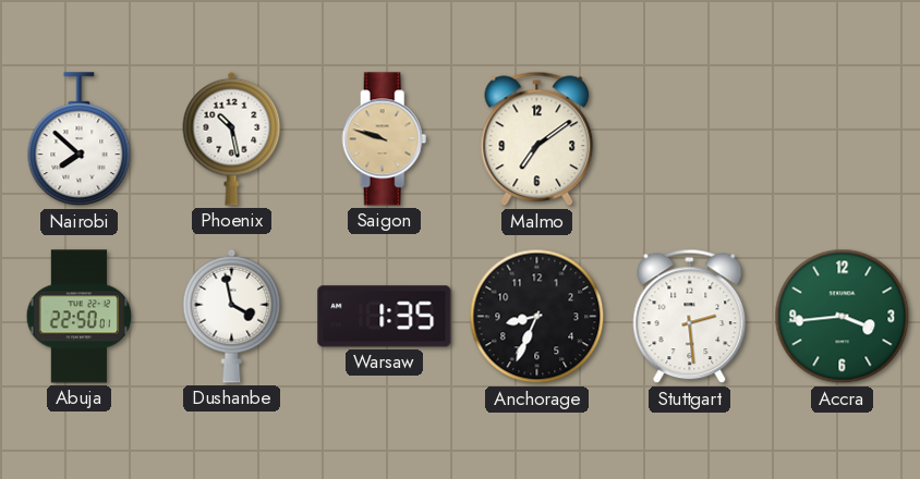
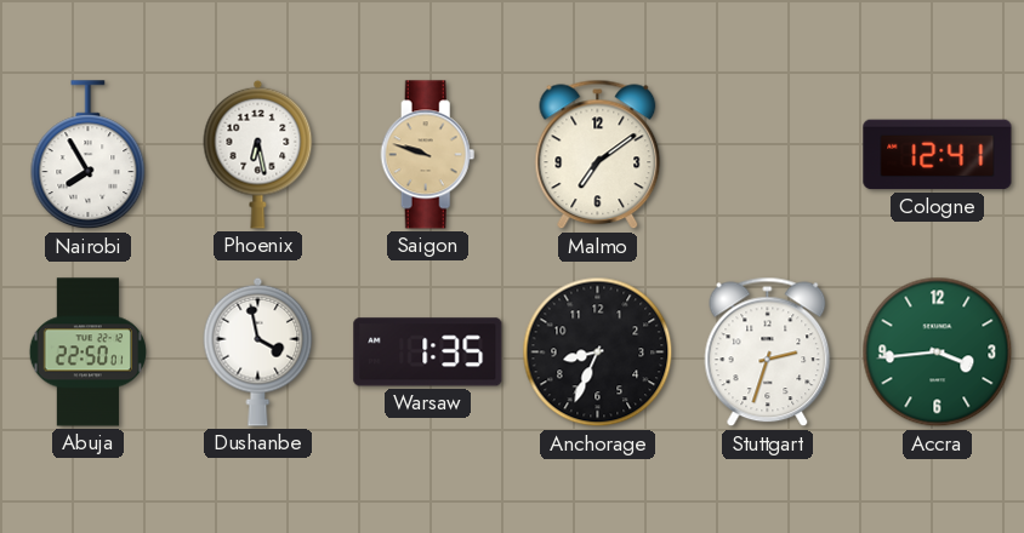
Nairobi: 7:52 -> 7:55 (89, 155)
Phoenix: 10:28 -> 6:28 (258, 154)
Cologne: none -> 12:41 (938, 155)
Stuttgart: 2:29 -> 2:33 (768, 353)
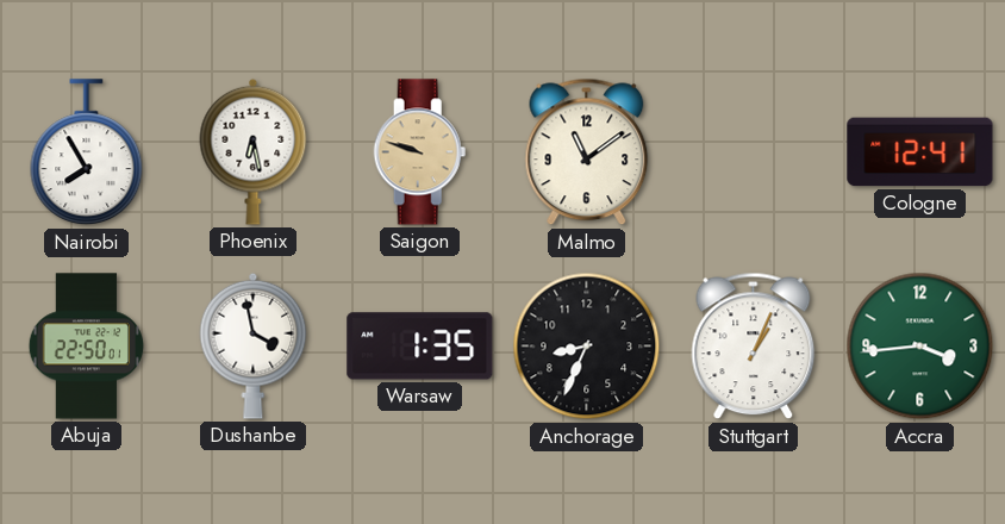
Malmo: 7:09 -> 11:09 (587, 152)
Stuttgart: 2:33 -> 1:04 (754, 347)
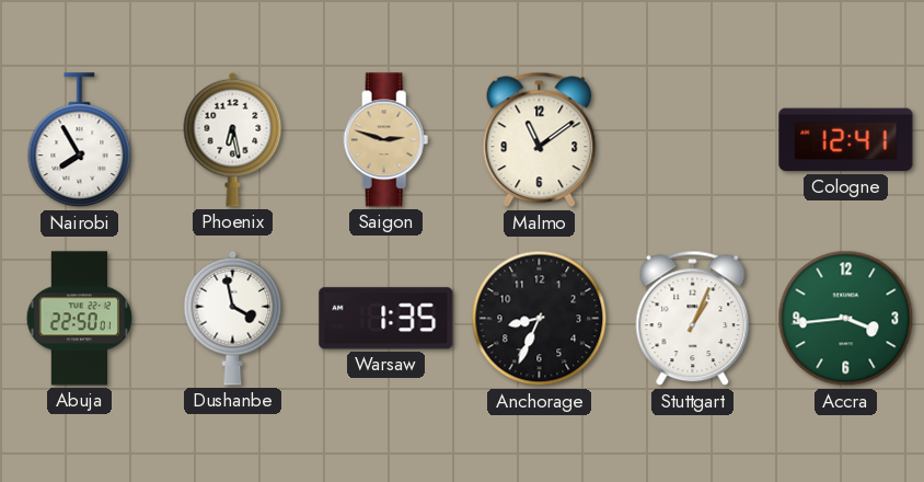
Saigon: 9:48 -> 2:48 (386, 140)
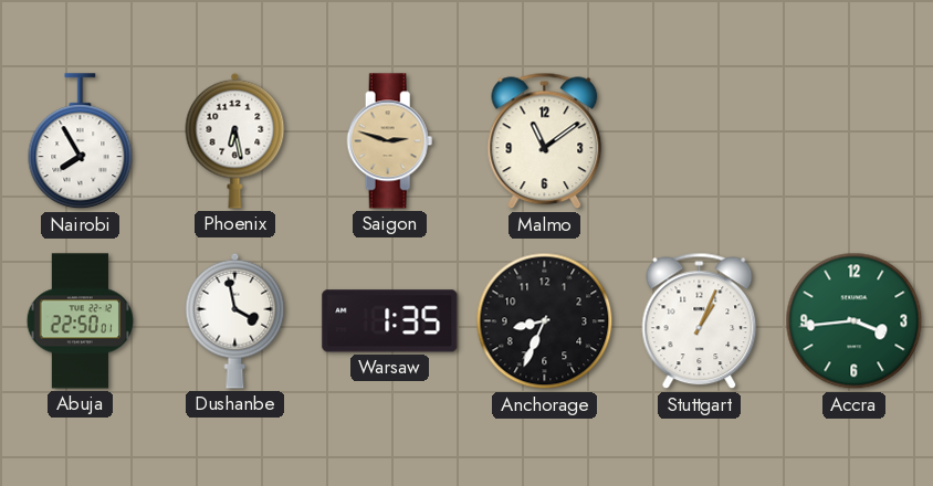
Cologne: 12:41 -> none (846, 140)
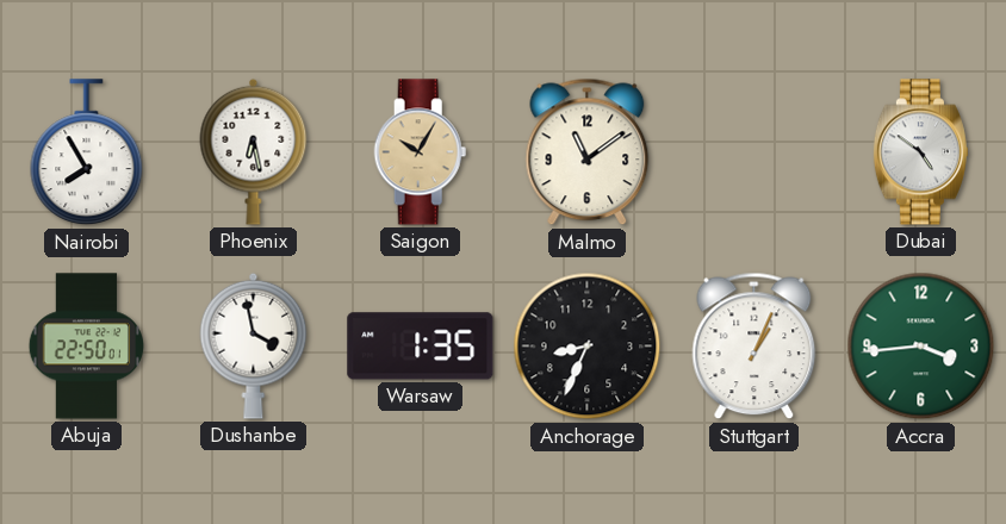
Saigon: 2:48 -> 10:05 (421, 152)
Dubai: none -> 4:51 (920, 152)
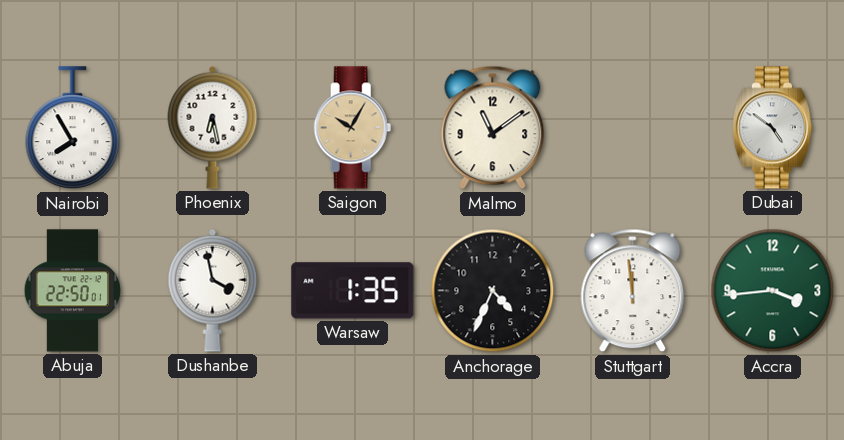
Anchorage: 8:34 -> 4:34 (493, 291)
Stuttgart: 1:04 -> 11:59 (633, 291)
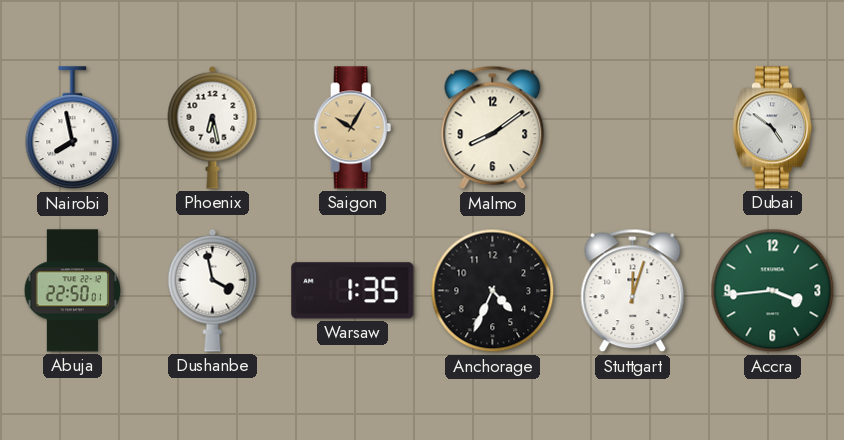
Nairobi: 7:55 -> 7:58 (73, 128)
Malmo: 11:09 -> 8:09 (493, 128)
Stuttgart: 11:59 -> 12:03 (633, 291)
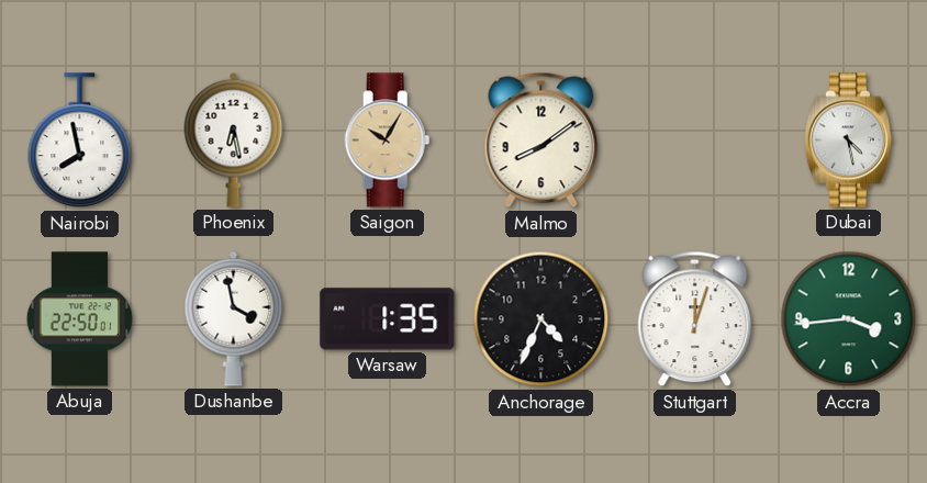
Dubai: 4:51 -> 4:28 (848, 141)
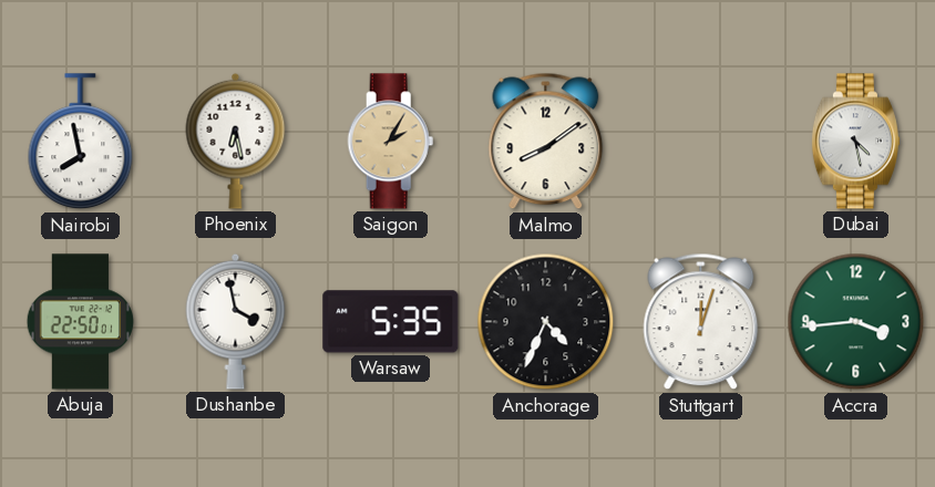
Saigon: 10:05 -> 2:05 (391, 142)
Warsaw: 1:35 -> 5:35 (391, 322)
